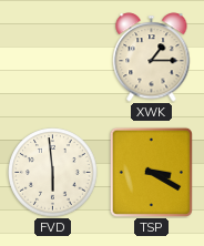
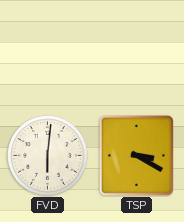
XWK: 1:15 -> none (152, 58)
FVD: 5:59 -> 6:01 (48, 156)
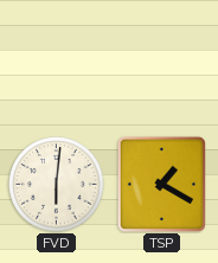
TSP: 3:20 -> 1:20 (161, 184)
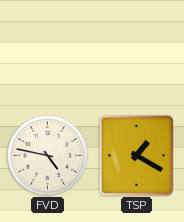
FVD: 6:01 -> 4:47 (48, 156)
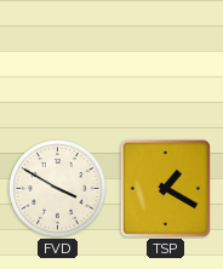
FVD: 4:47 -> 3:50 (58, 189)
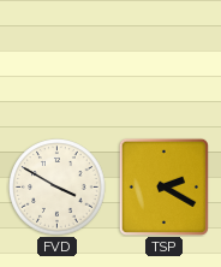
TSP: 1:20 -> 2:20 (163, 186)
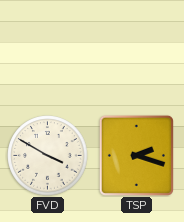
TSP: 2:20 -> 2:18 (136, 155)
